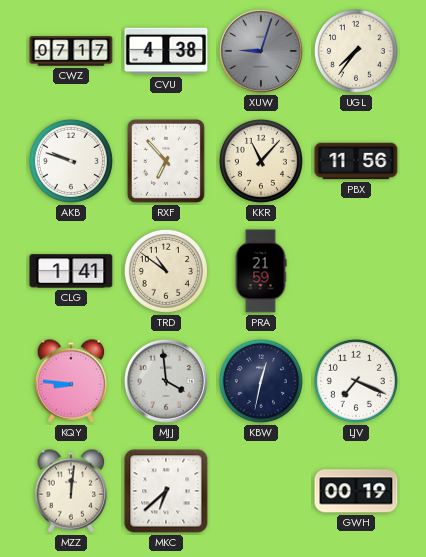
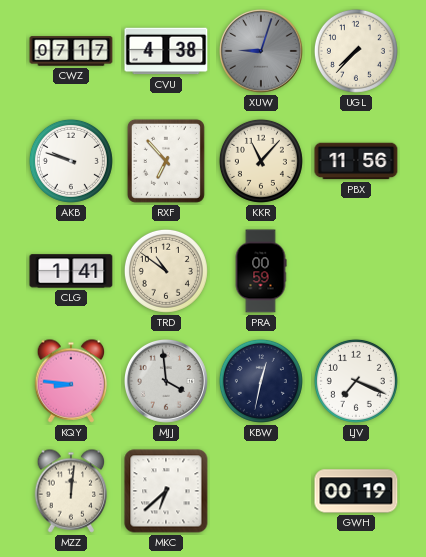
UGL: 7:36 -> 7:37 (356, 51)
PRA: 21:59 -> 00:59 (261, 271)
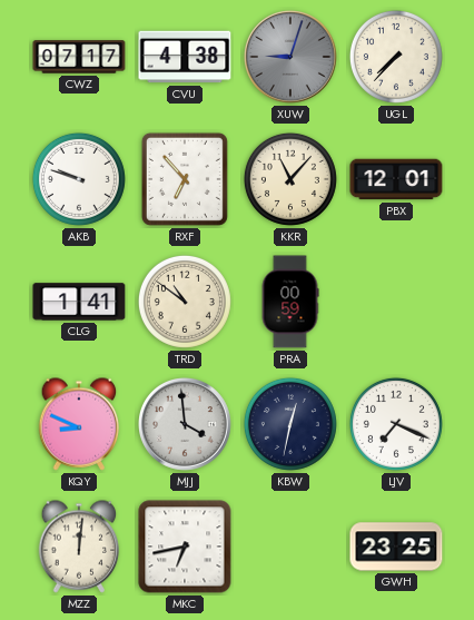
PBX: 11:56 -> 12:01 (396, 179)
KQY: 8:46 -> 8:49 (79, 424)
MKC: 6:38 -> 6:43 (185, 547)
GWH: 00:19 -> 23:25 (396, 547)
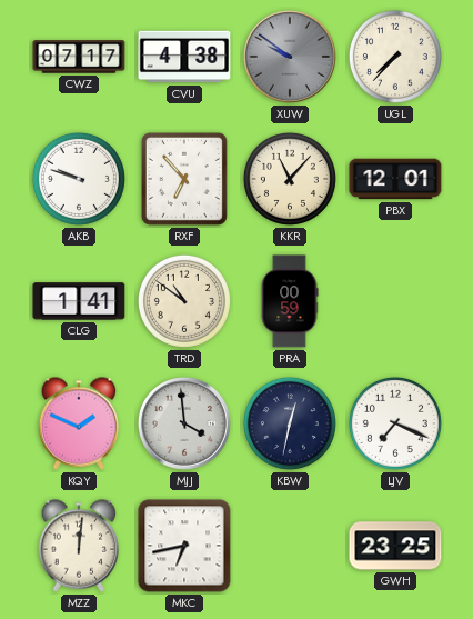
XUW: 9:03 -> 9:51 (291, 58)
KQY: 8:49 -> 1:49 (79, 423)
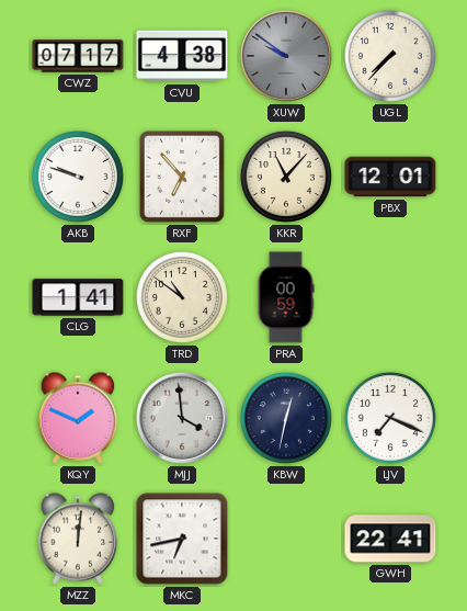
GWH: 23:25 -> 22:41 (390, 539)
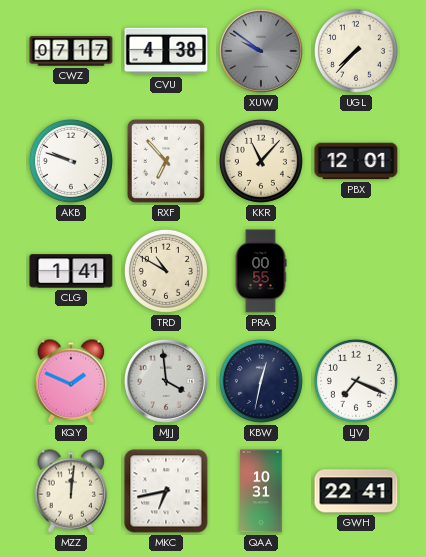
TRD: 10:51 -> 10:50 (166, 271)
PRA: 00:59 -> 00:55 (261, 271)
QAA: none -> 10:31 (261, 491)
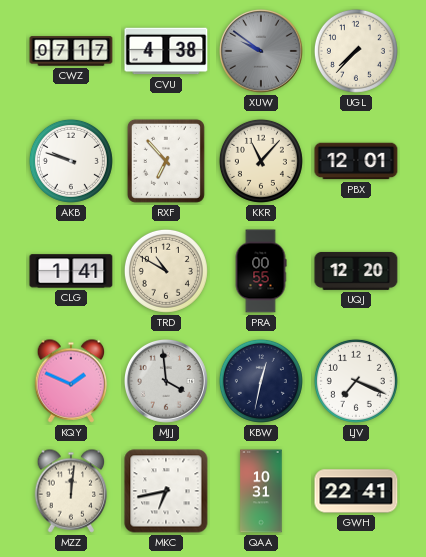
UQJ: none -> 12:20 (356, 271)
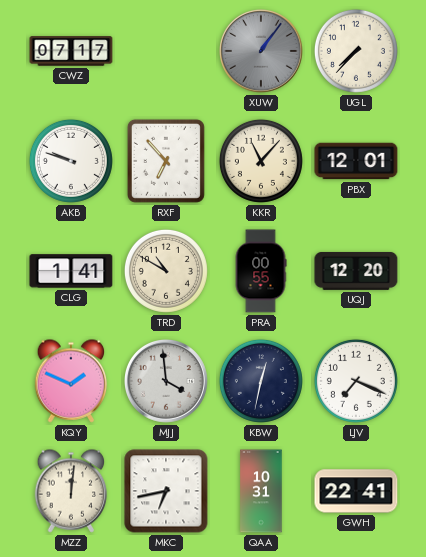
CVU: 4:38 -> none (166, 51)
XUW: 9:51 -> 1:06 (262, 52)
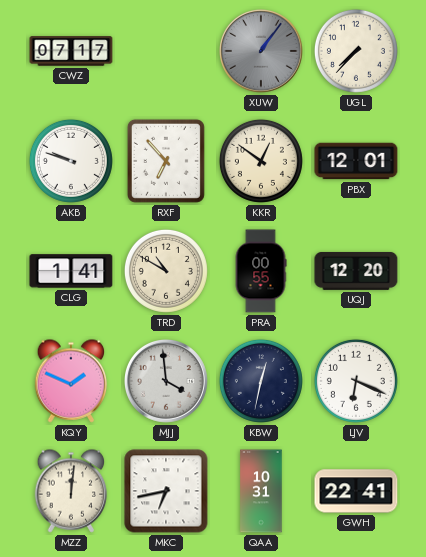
KKR: 11:07 -> 12:51 (261, 161)
LJV: 7:19 -> 6:19 (356, 381)
